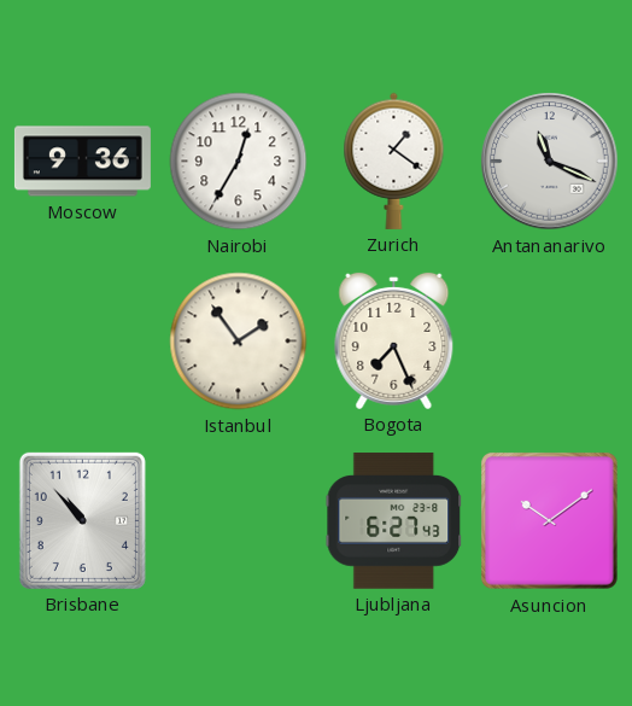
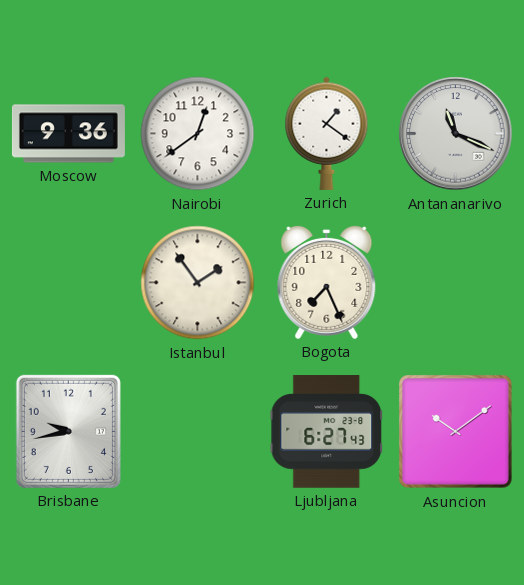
Nairobi: 12:35 -> 12:39 (198, 134)
Brisbane: 10:53 -> 9:43 (68, 431)
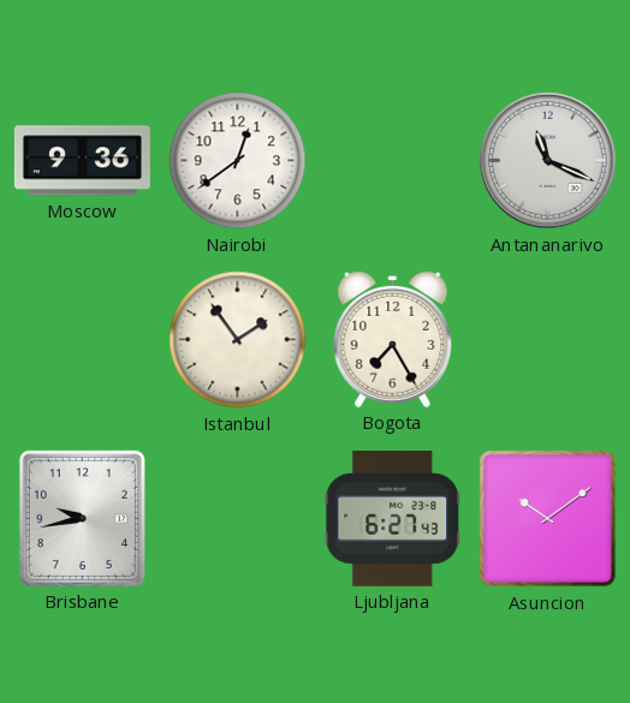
Zurich: 1:21 -> none (327, 133)
Bogota: 7:26 -> 7:25 (393, 339)
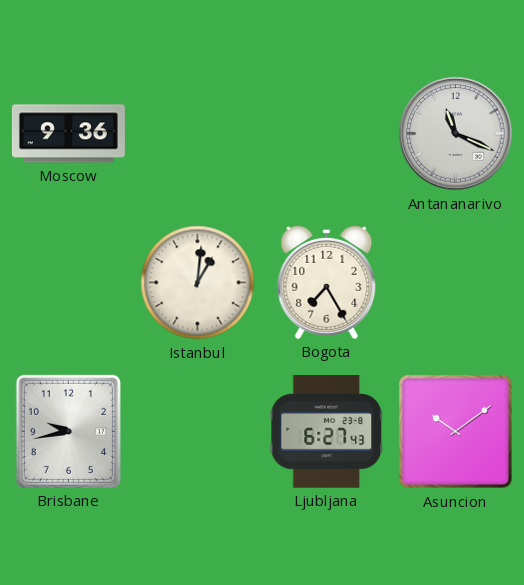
Nairobi: 12:39 -> none (238, 161)
Istanbul: 1:54 -> 1:01 (198, 283)
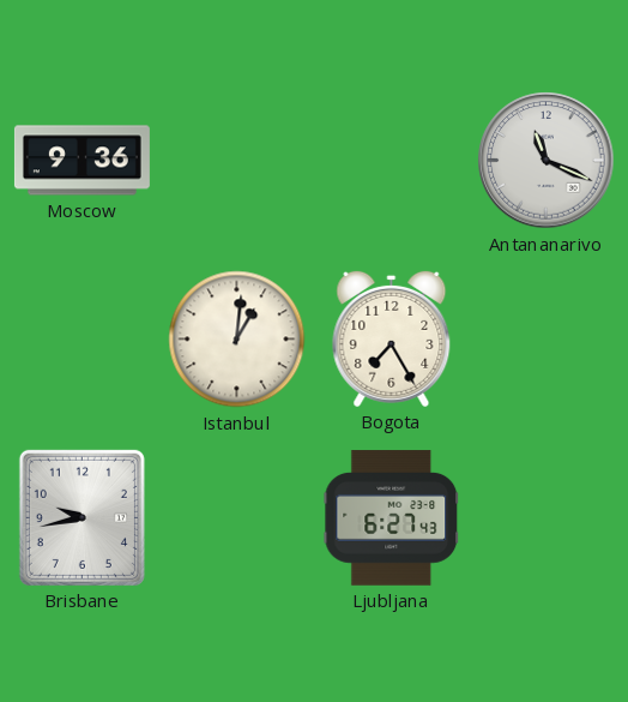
Asuncion: 10:09 -> none (456, 432)
